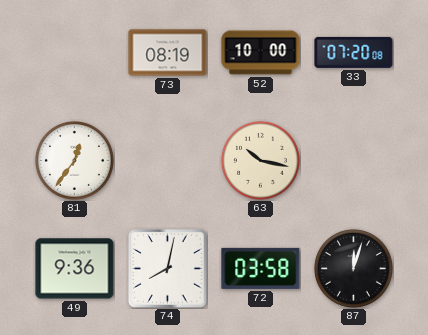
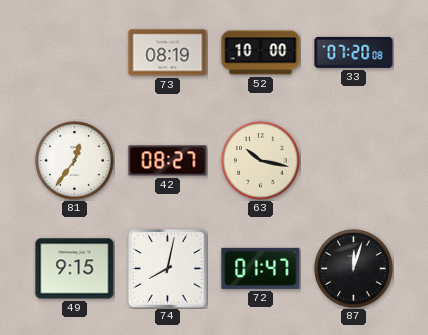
42: none -> 08:27 (168, 161)
49: 9:36 -> 9:15 (75, 269)
72: 03:58 -> 01:47 (261, 268)
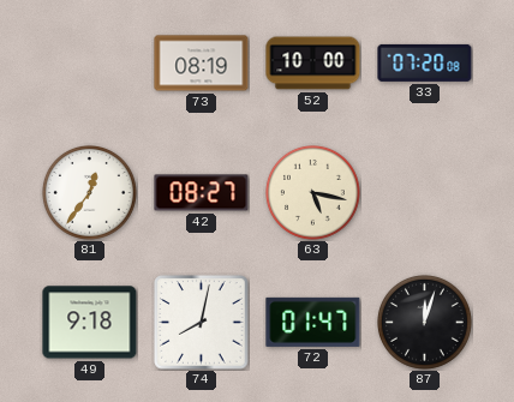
63: 10:17 -> 5:17 (312, 192)
49: 9:15 -> 9:18 (90, 323)
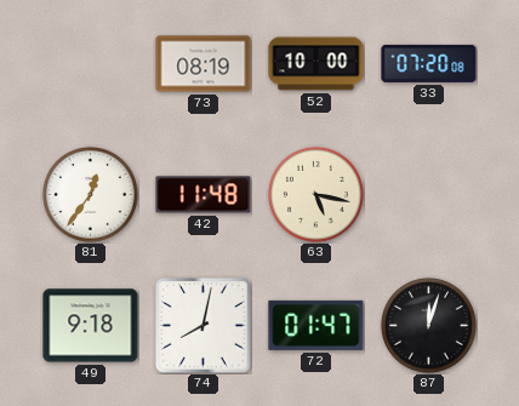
42: 08:27 -> 11:48 (204, 195)
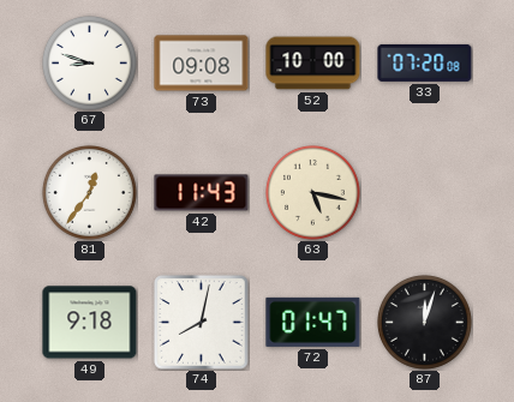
67: none -> 8:48 (89, 62)
73: 08:19 -> 09:08 (202, 64)
42: 11:48 -> 11:43 (202, 193)
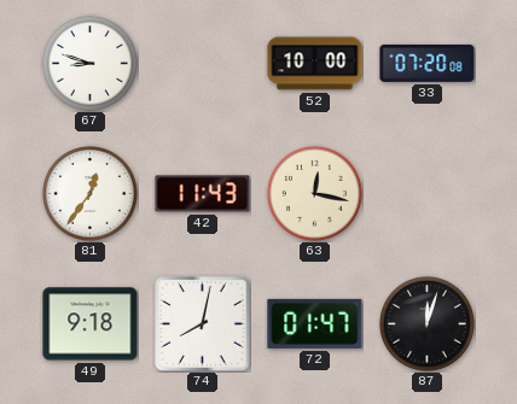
73: 09:08 -> none (202, 64)
63: 5:17 -> 12:17 (314, 193)
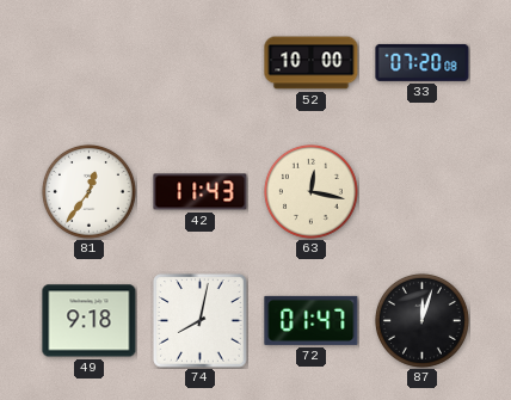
67: 8:48 -> none (89, 63)
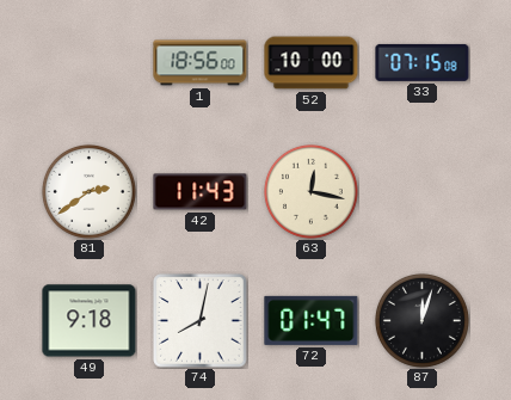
1: none -> 18:56 (201, 63)
33: 07:20 -> 07:15 (423, 62)
81: 12:36 -> 2:39 (88, 191)
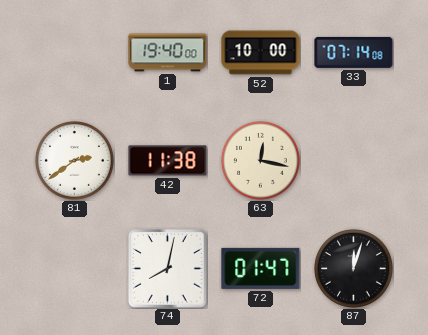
1: 18:56 -> 19:40 (168, 53)
33: 07:15 -> 07:14 (354, 52)
42: 11:43 -> 11:38 (168, 161)
49: 9:18 -> none (90, 321)
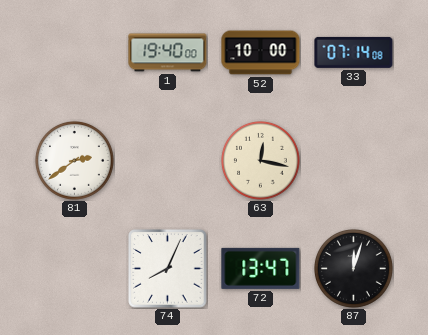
42: 11:38 -> none (168, 161)
74: 8:02 -> 8:04 (168, 269)
72: 01:47 -> 13:47 (261, 268)
